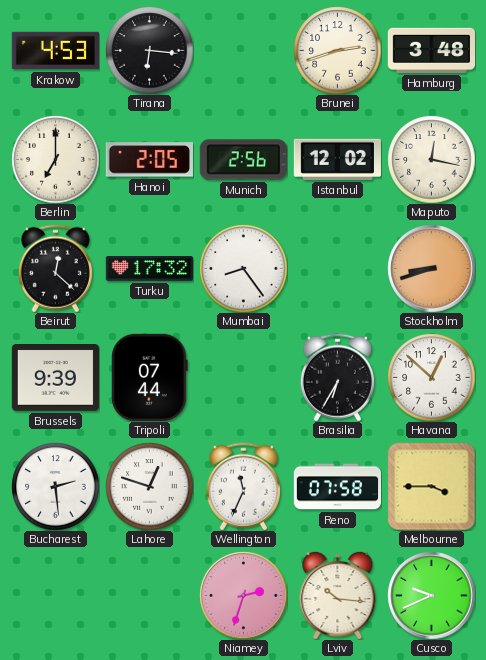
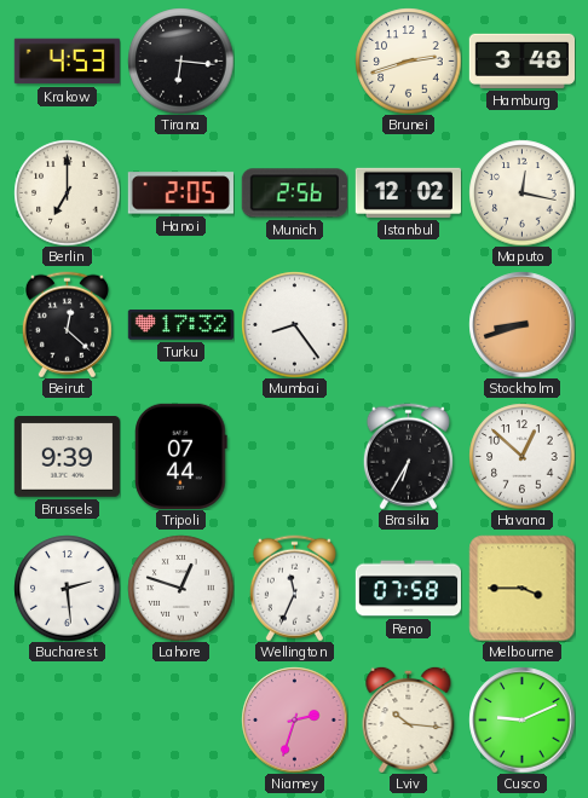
Cusco: 9:41 -> 9:11 (521, 719)
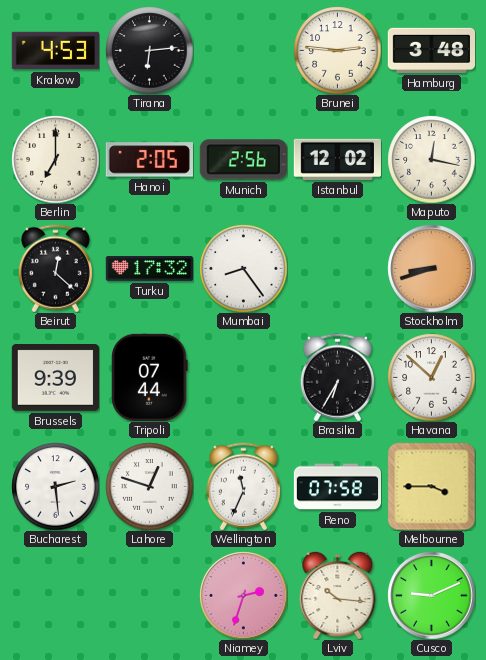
Tirana: 6:16 -> 6:14 (149, 50)
Brunei: 2:42 -> 2:46 (337, 50)
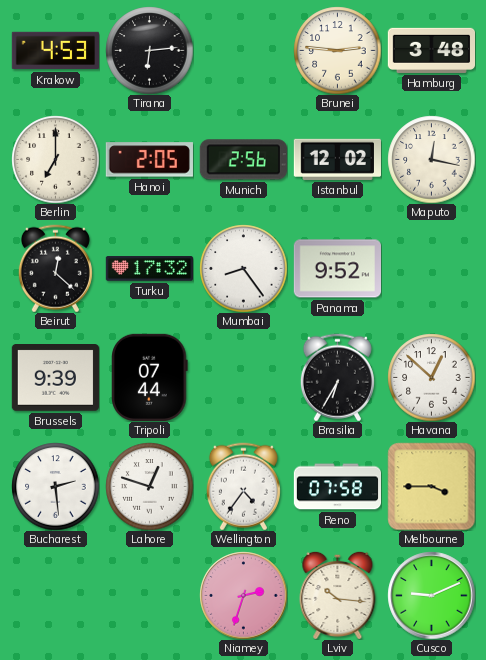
Panama: none -> 9:52 (337, 269)
Stockholm: 8:42 -> none (431, 268)
Wellington: 11:34 -> 4:36 (243, 486)
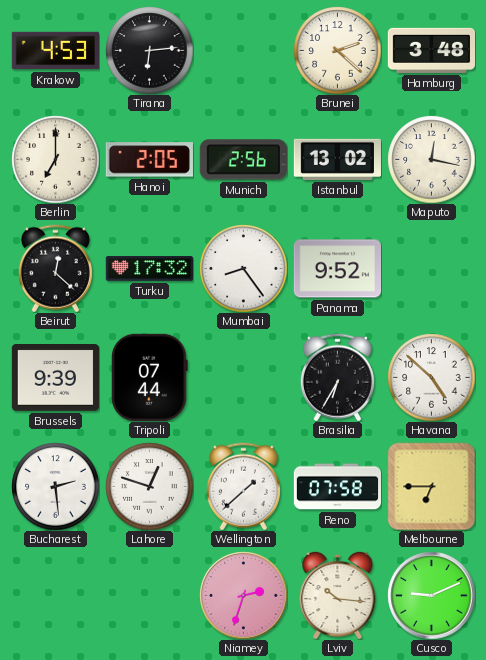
Brunei: 2:46 -> 2:22 (337, 50)
Istanbul: 12:02 -> 13:02 (337, 159)
Havana: 12:52 -> 4:52 (431, 377)
Wellington: 4:36 -> 1:38 (243, 486)
Melbourne: 3:45 -> 6:45 (431, 486)
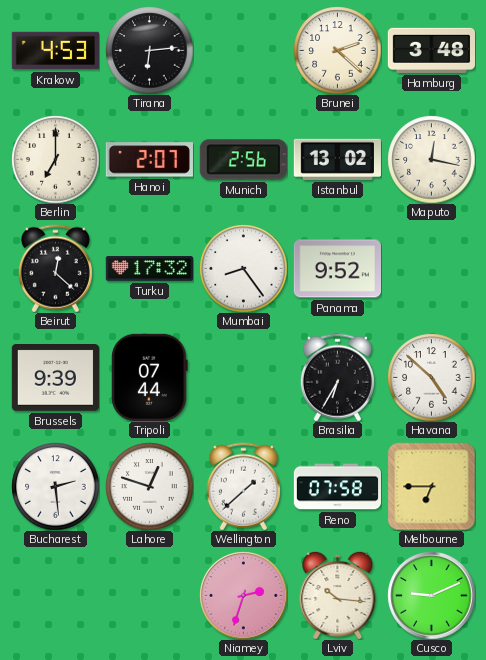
Hanoi: 2:05 -> 2:07 (149, 160)
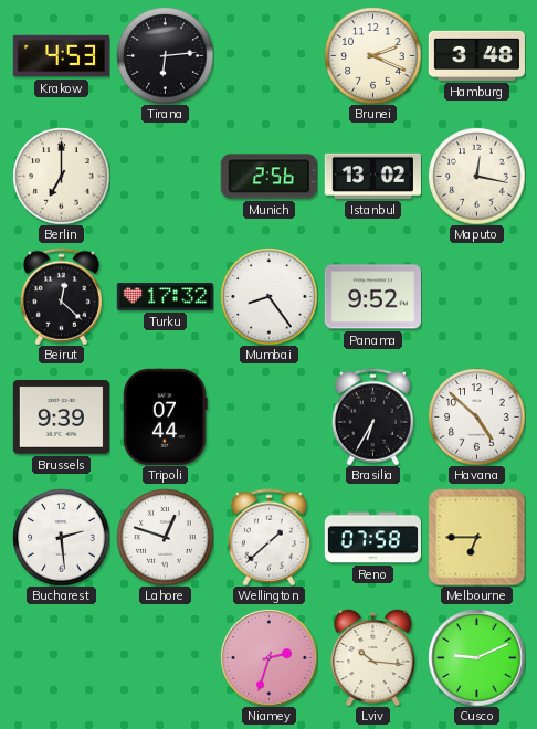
Brunei: 2:22 -> 2:19 (372, 55)
Hanoi: 2:07 -> none (149, 160)
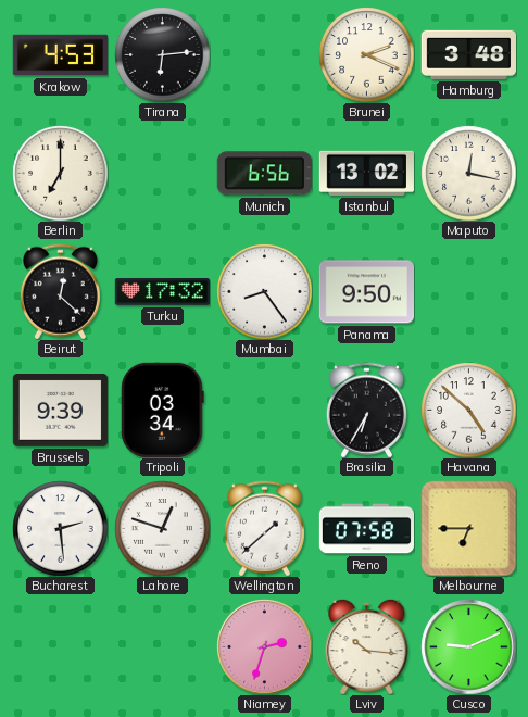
Munich: 2:56 -> 6:56 (264, 174)
Panama: 9:52 -> 9:50 (366, 292)
Tripoli: 07:44 -> 03:34 (163, 410)
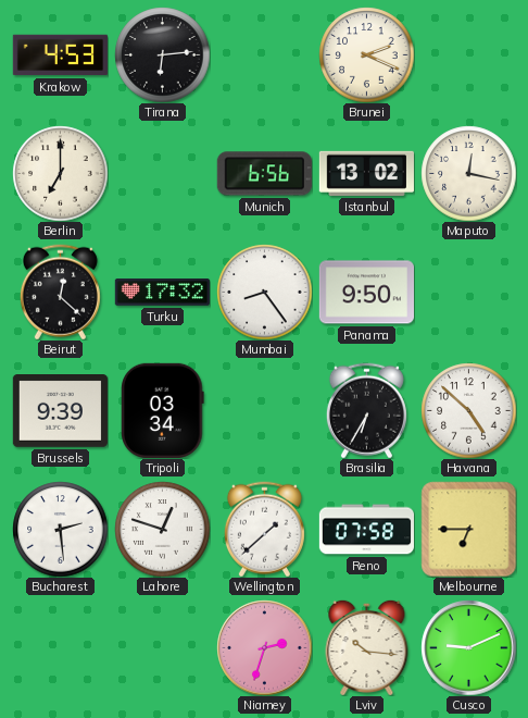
Hamburg: 3:48 -> none (468, 54)
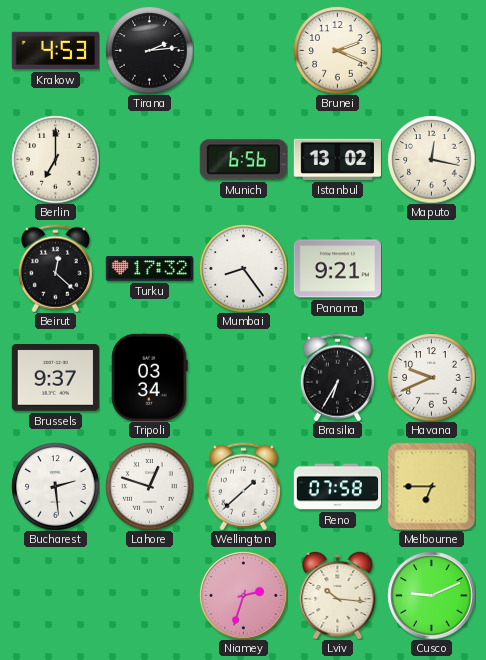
Tirana: 6:14 -> 2:14 (149, 50)
Panama: 9:50 -> 9:21 (337, 269)
Brussels: 9:39 -> 9:37 (55, 378)
Havana: 4:52 -> 9:41 (431, 377)
